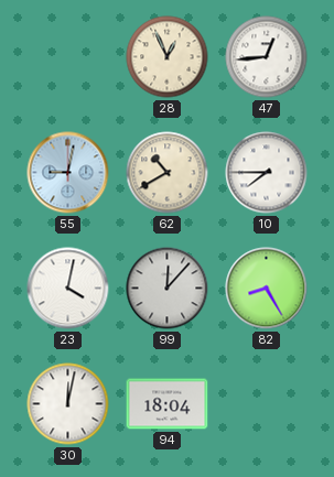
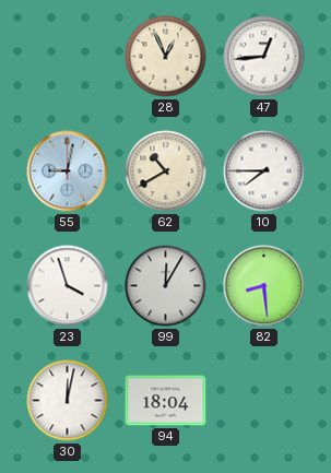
23: 4:02 -> 3:57 (68, 286)
99: 12:07 -> 12:05 (166, 286)
82: 8:25 -> 8:29 (264, 286)
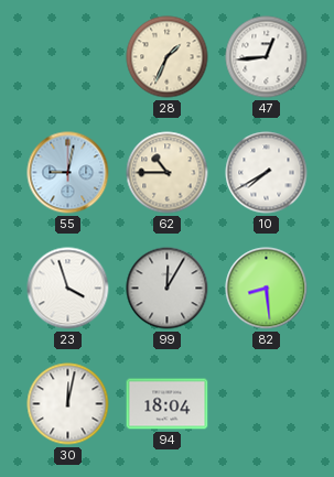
28: 12:56 -> 1:34 (168, 57)
62: 10:40 -> 10:45 (168, 173)
10: 7:45 -> 7:40 (267, 173)
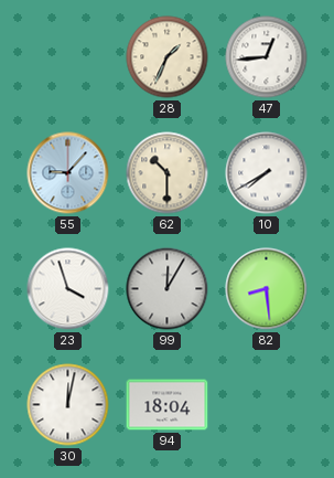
55: 9:02 -> 9:07 (68, 173)
62: 10:45 -> 10:30 (168, 173)
